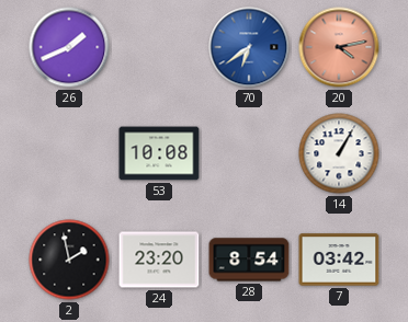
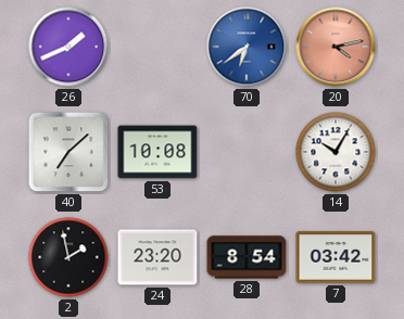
40: none -> 7:08 (68, 152)
14: 1:05 -> 10:05 (336, 152)
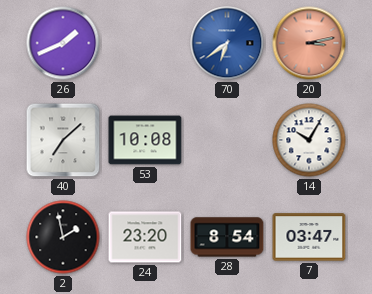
20: 4:13 -> 3:13 (309, 43)
7: 03:42 -> 03:47 (309, 237)
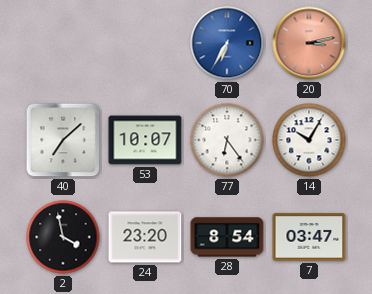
26: 1:41 -> none (63, 43)
70: 6:39 -> 6:35 (227, 43)
53: 10:08 -> 10:07 (145, 140)
77: none -> 6:24 (227, 140)
2: 1:58 -> 3:58 (63, 237)
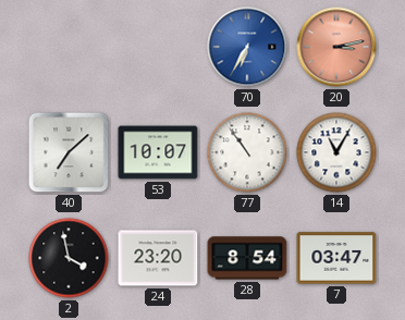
77: 6:24 -> 10:54 (247, 152)
14: 10:05 -> 11:05 (336, 152)
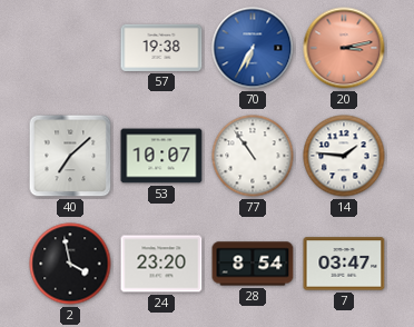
57: none -> 19:38 (161, 48)
14: 11:05 -> 1:46 (344, 156)
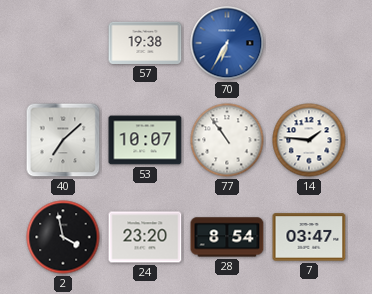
20: 3:13 -> none (344, 48)
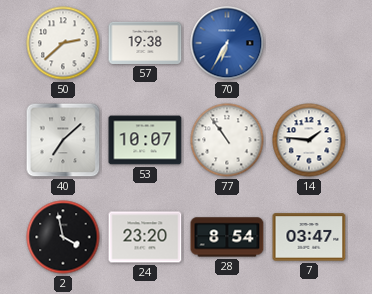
50: none -> 2:38 (63, 43)
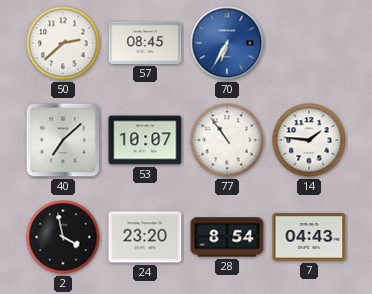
57: 19:38 -> 08:45 (145, 43)
7: 03:47 -> 04:43 (309, 237)
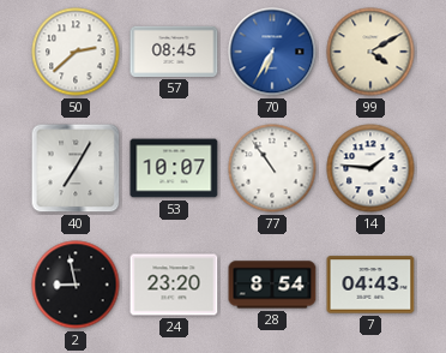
99: none -> 4:10 (370, 52)
40: 7:08 -> 7:05 (76, 168)
2: 3:58 -> 8:58 (76, 285)
